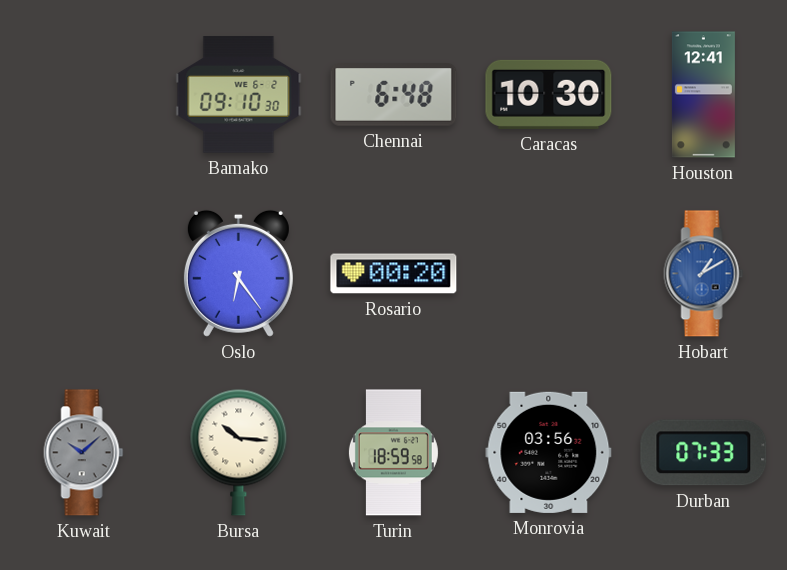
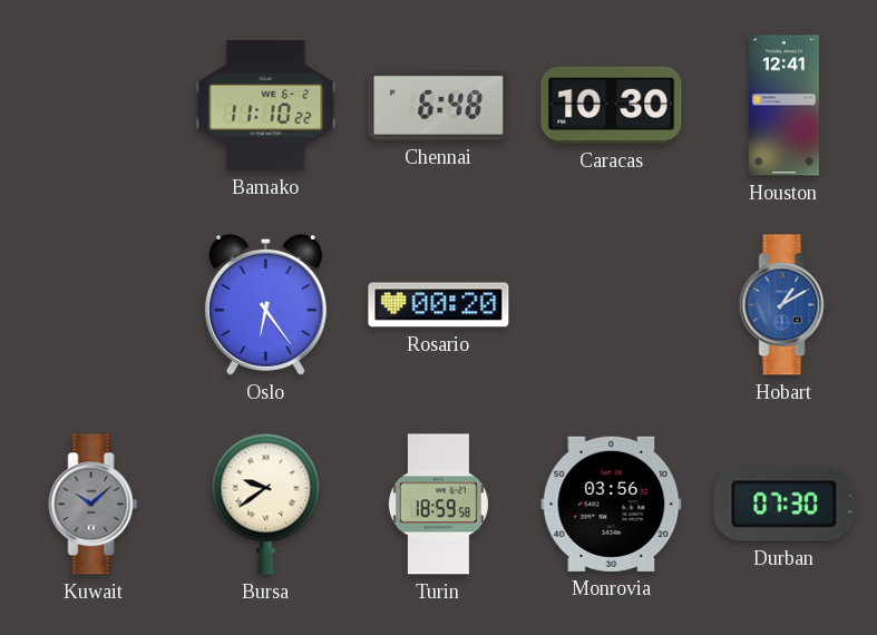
Bamako: 09:10 -> 11:10 (266, 106)
Bursa: 10:16 -> 9:39 (266, 504)
Durban: 07:33 -> 07:30 (785, 505)
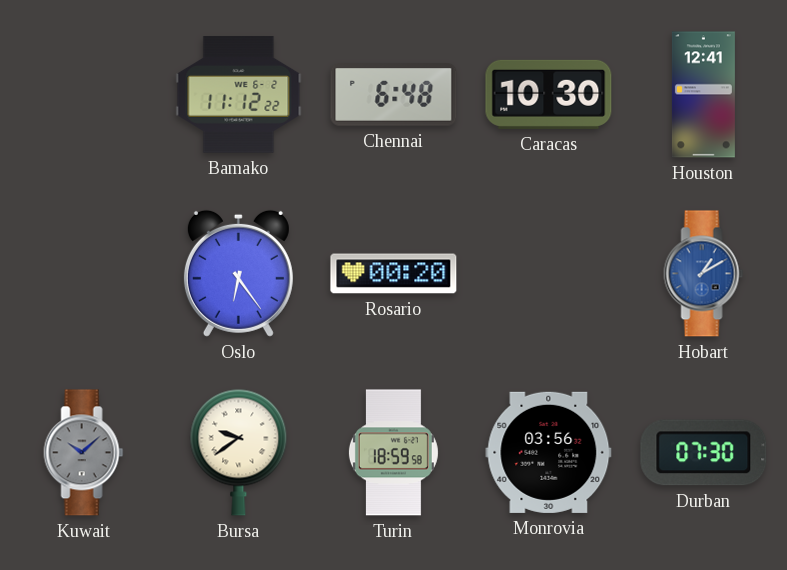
Bamako: 11:10 -> 11:12 (239, 95)
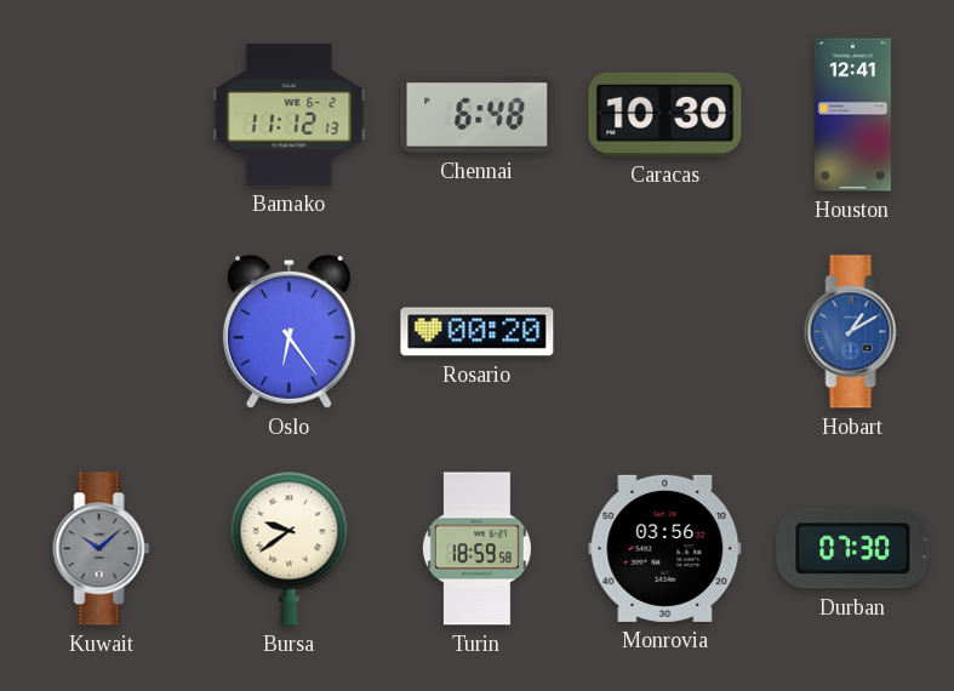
Bamako: 11:12:22 -> 11:12:13 (290, 115)
